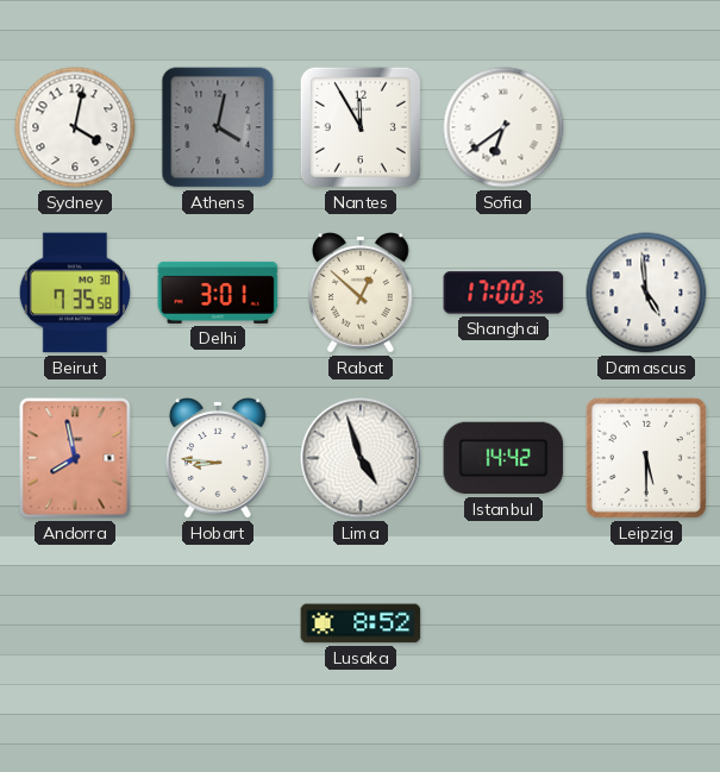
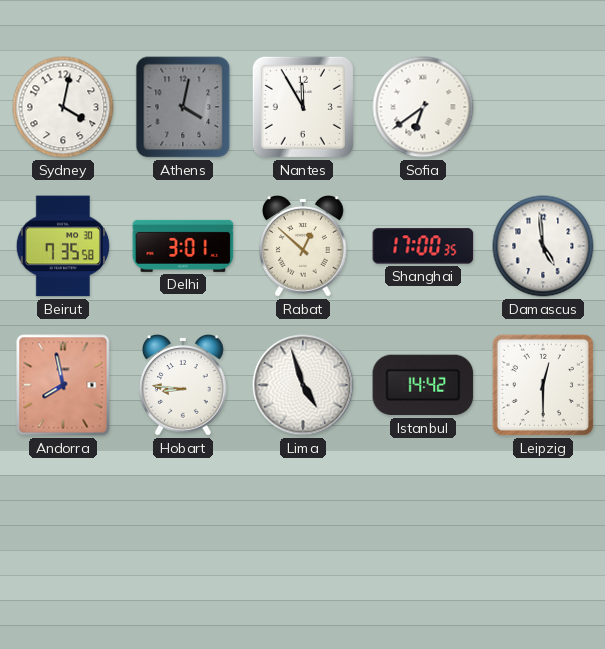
Leipzig: 5:30 -> 12:30 (543, 385)
Lusaka: 8:52 -> none (361, 623)
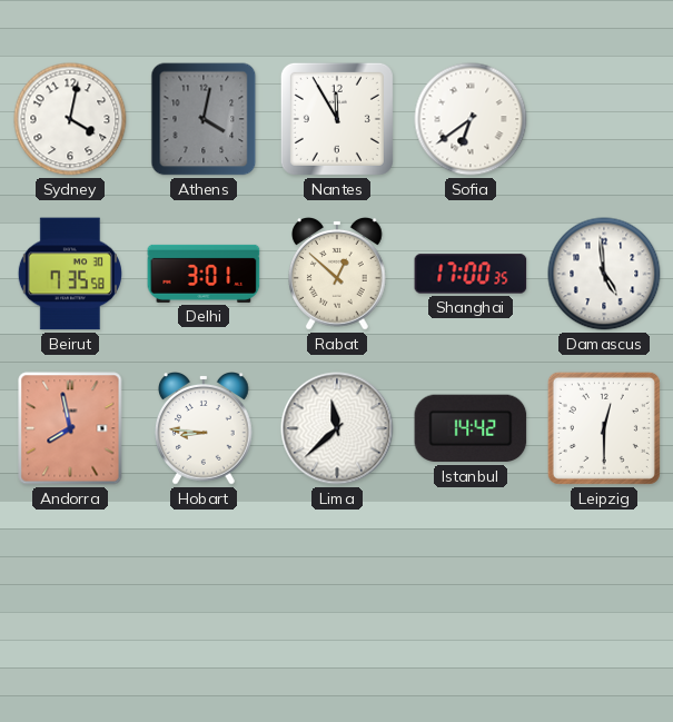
Lima: 4:57 -> 11:38 (337, 428)
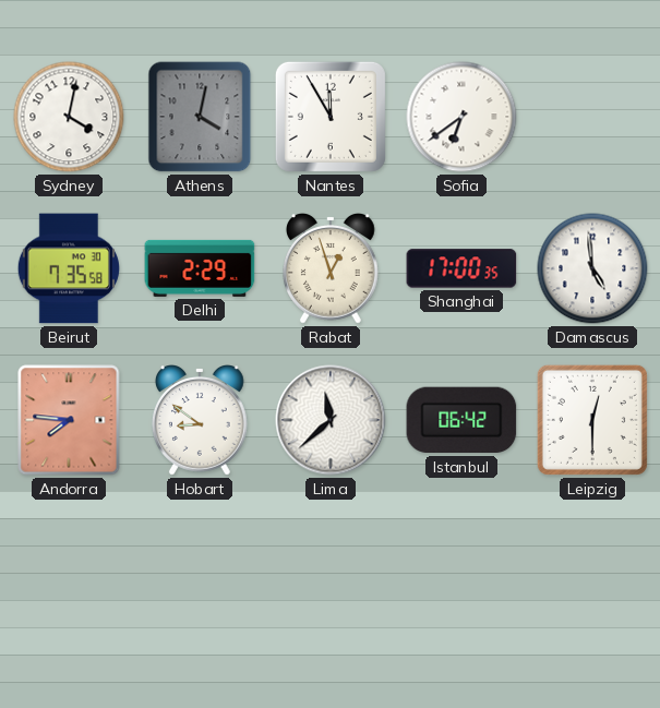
Delhi: 3:01 -> 2:29 (200, 268)
Rabat: 12:52 -> 12:57 (332, 269)
Andorra: 7:58 -> 7:46 (69, 420)
Hobart: 8:46 -> 8:51 (201, 421)
Istanbul: 14:42 -> 06:42 (461, 420)
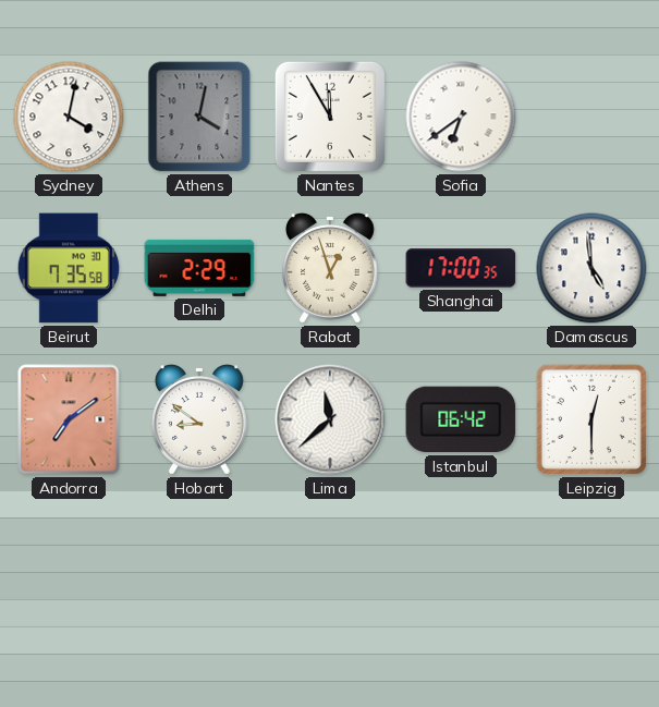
Andorra: 7:46 -> 7:09 (69, 419)
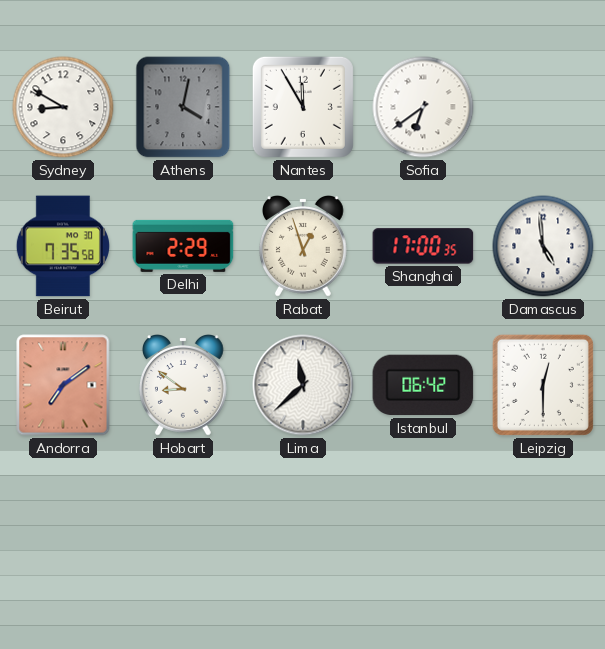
Sydney: 4:02 -> 8:50 (63, 107)
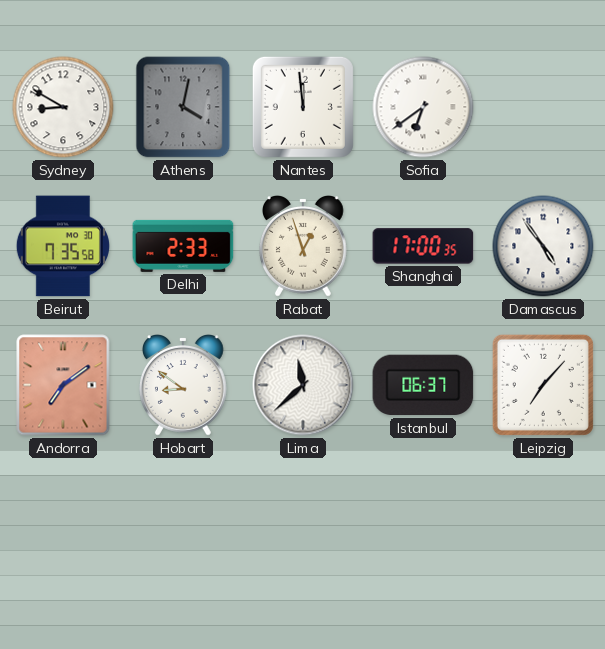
Nantes: 11:55 -> 11:59 (303, 107)
Delhi: 2:29 -> 2:33 (183, 246)
Damascus: 4:59 -> 4:54 (543, 246)
Istanbul: 06:42 -> 06:37 (423, 385)
Leipzig: 12:30 -> 7:07 (543, 385)
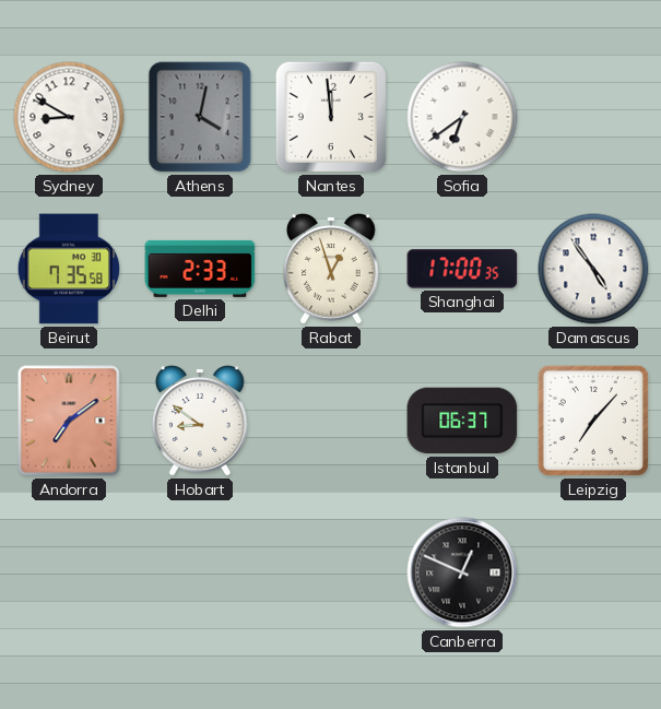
Lima: 11:38 -> none (303, 385)
Canberra: none -> 12:49 (462, 572)
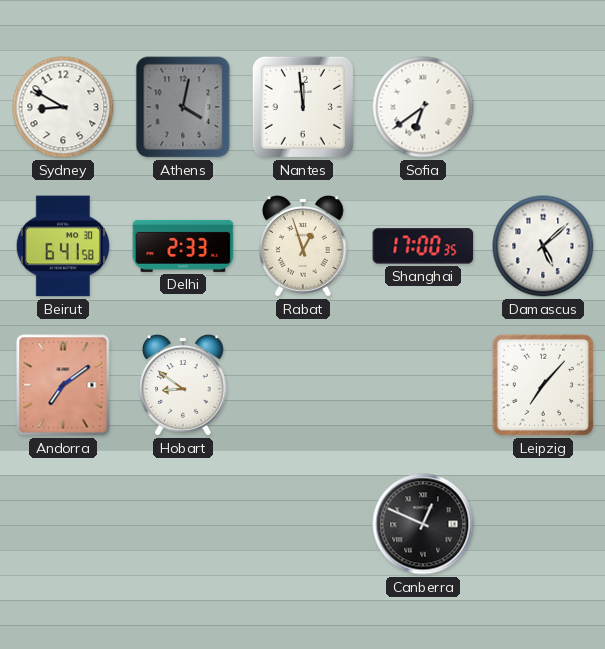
Beirut: 7:35 -> 6:41 (63, 246)
Damascus: 4:54 -> 5:08 (543, 246)
Istanbul: 06:37 -> none (462, 421)
